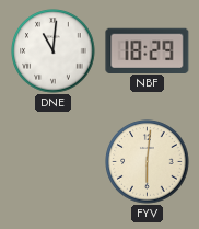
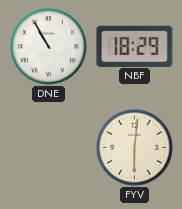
DNE: 11:01 -> 10:55 (49, 47)
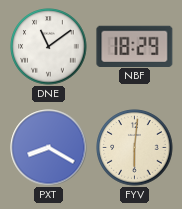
DNE: 10:55 -> 11:09 (49, 47)
PXT: none -> 8:20 (49, 148)
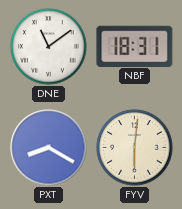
NBF: 18:29 -> 18:31 (135, 46)
